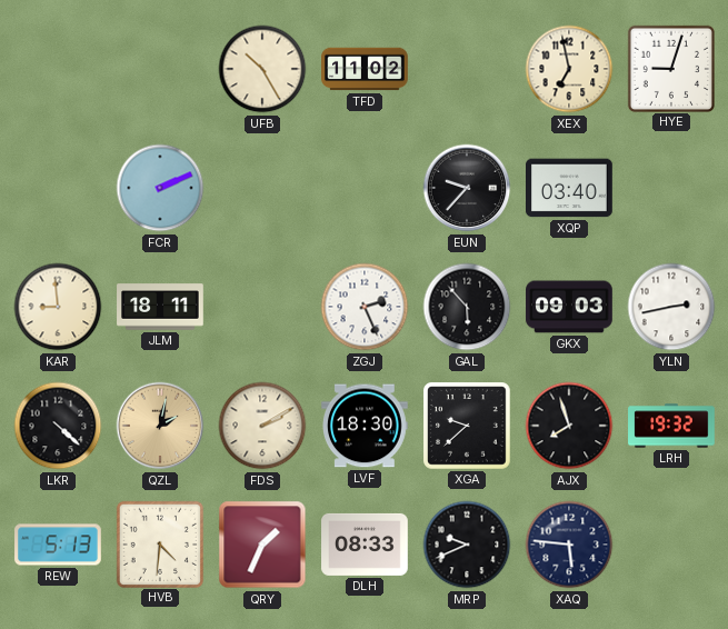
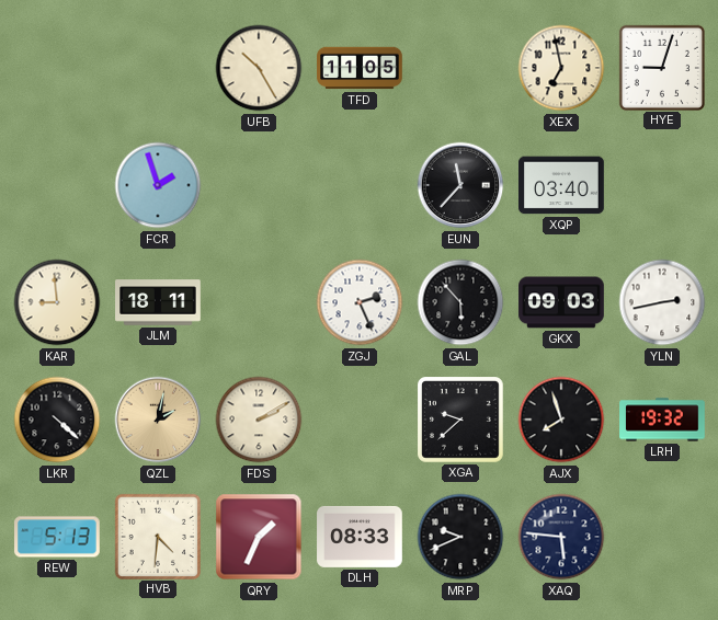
TFD: 11:02 -> 11:05 (360, 68)
FCR: 2:11 -> 1:57 (158, 185)
EUN: 9:37 -> 11:37 (460, 185)
LVF: 18:30 -> none (366, 426)
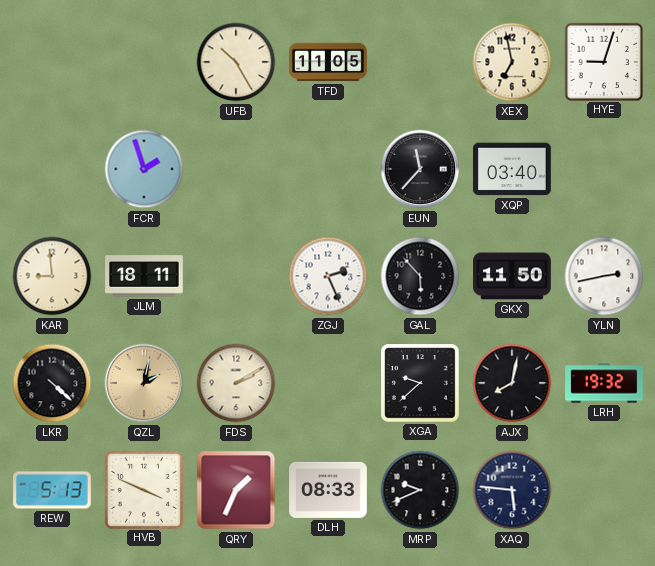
GKX: 09:03 -> 11:50 (512, 276)
AJX: 7:57 -> 8:02 (512, 383)
HVB: 4:31 -> 3:49 (143, 489)
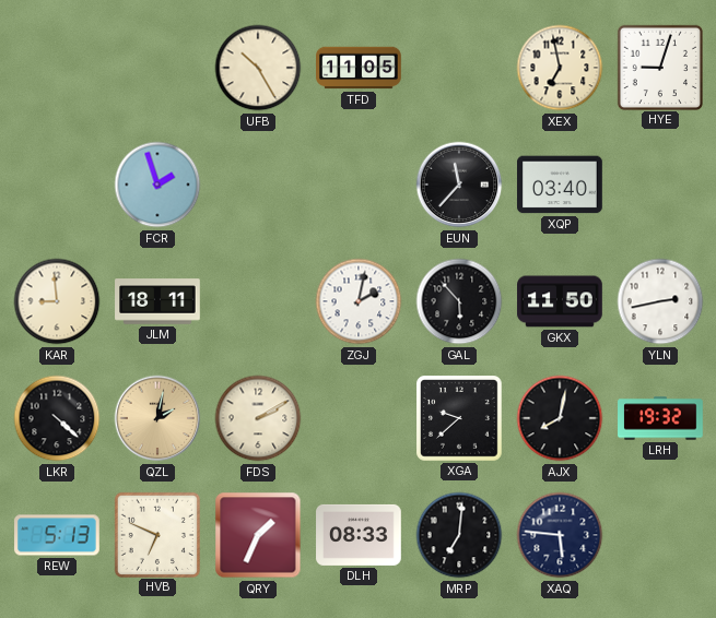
ZGJ: 2:26 -> 2:02 (359, 301)
HVB: 3:49 -> 6:49 (156, 534)
MRP: 9:41 -> 7:01 (459, 535)
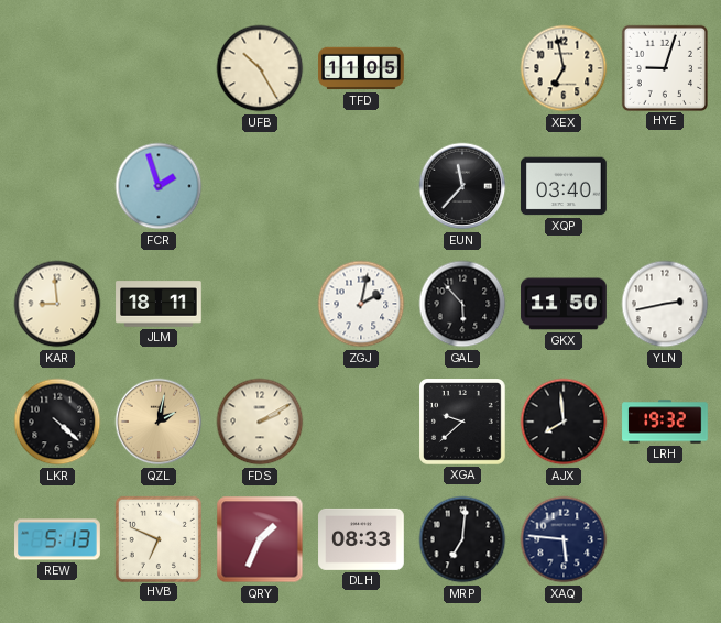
AJX: 8:02 -> 7:59 (564, 422)
